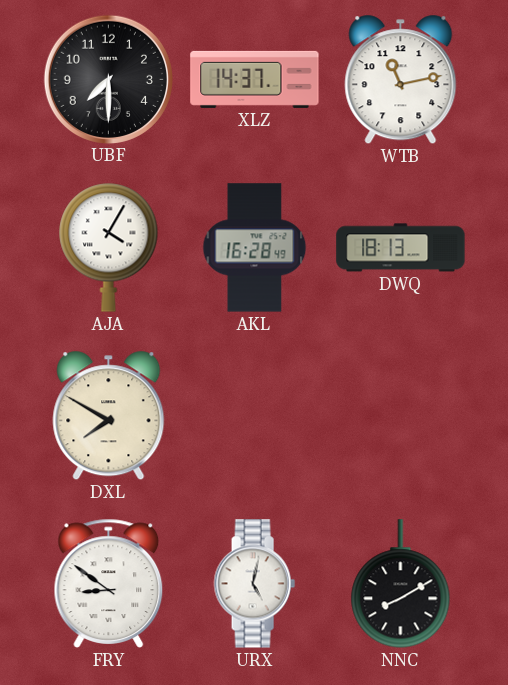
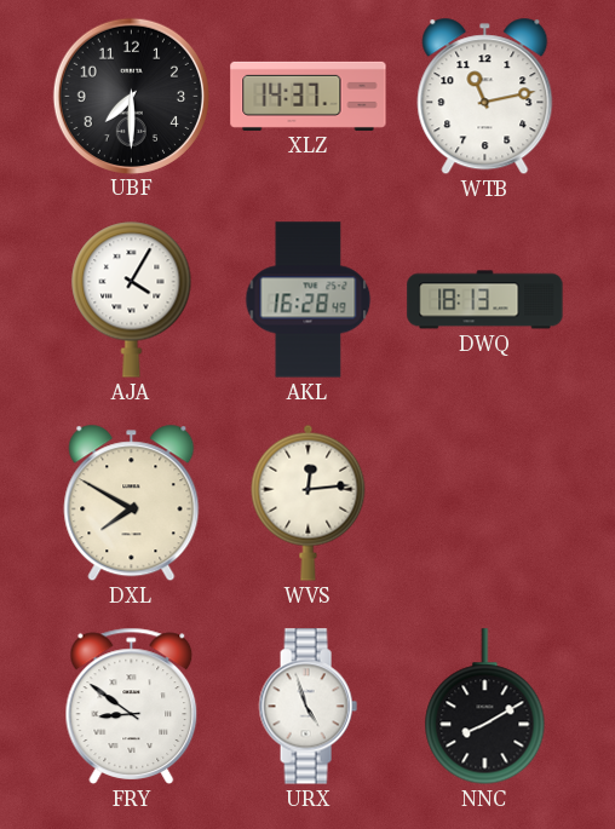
WVS: none -> 12:14 (309, 502)
URX: 5:02 -> 4:57 (307, 707)
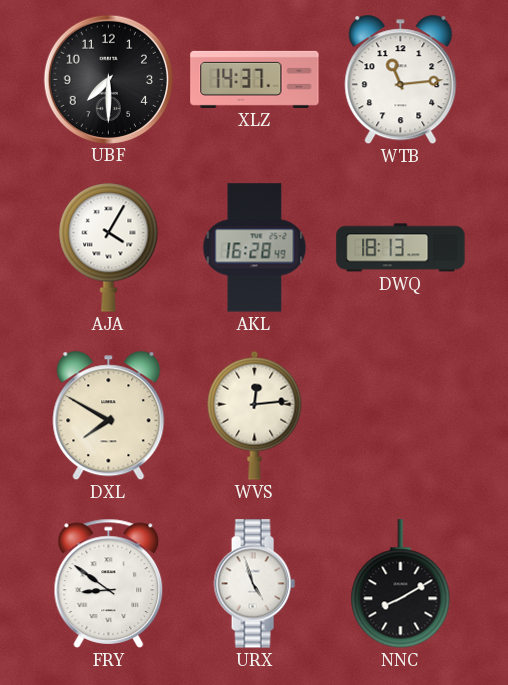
WTB: 11:13 -> 11:14 (401, 80)
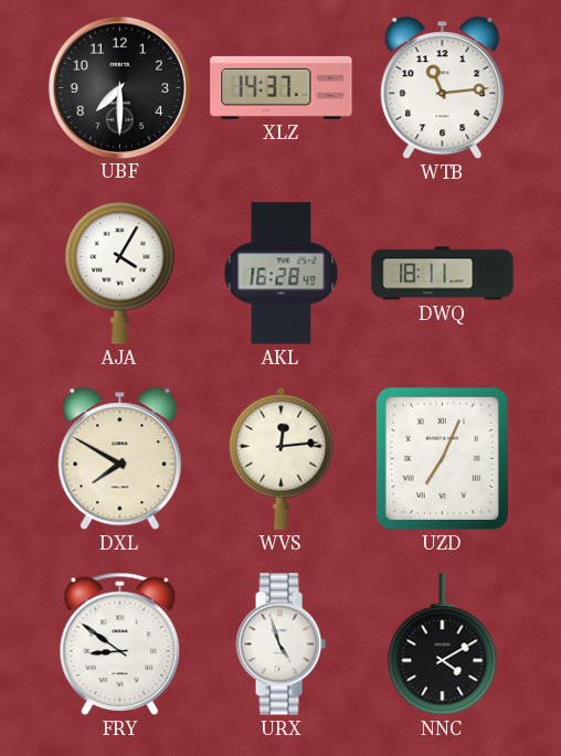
DWQ: 18:13 -> 18:11 (443, 274)
UZD: none -> 7:04 (442, 458)
NNC: 8:10 -> 4:10 (443, 645)
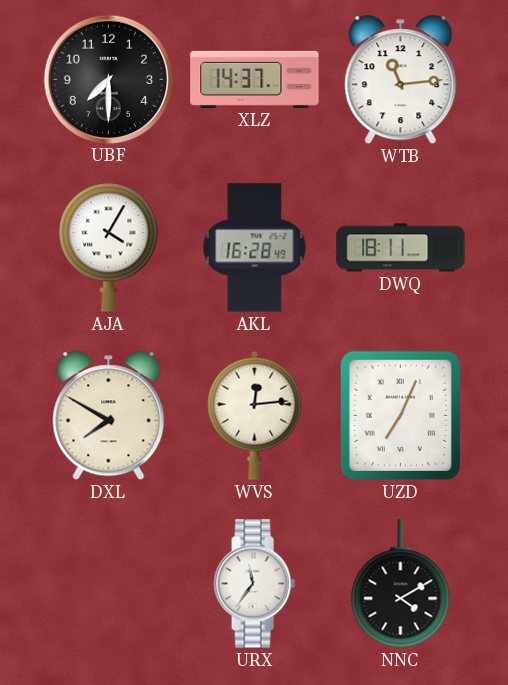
FRY: 8:51 -> none (120, 643)
URX: 4:57 -> 11:36 (254, 584)
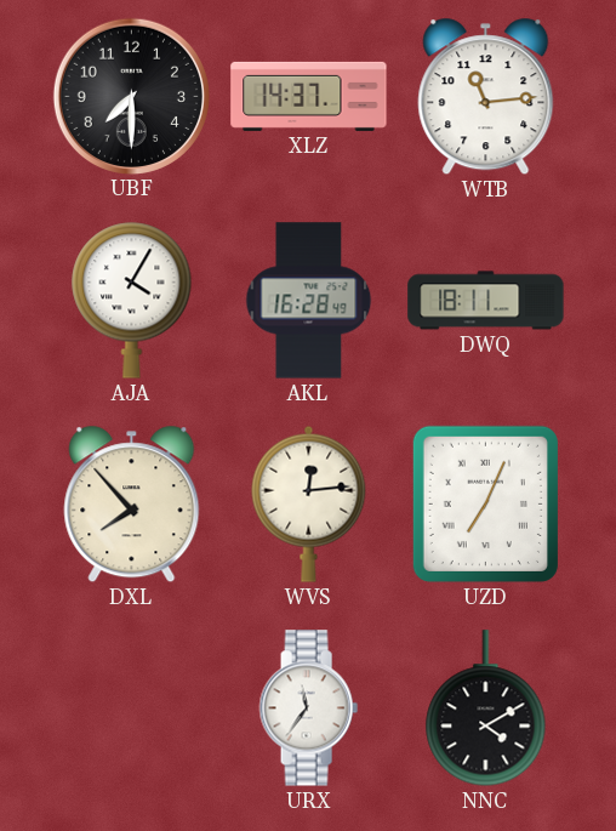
DXL: 7:50 -> 7:53 (132, 505)
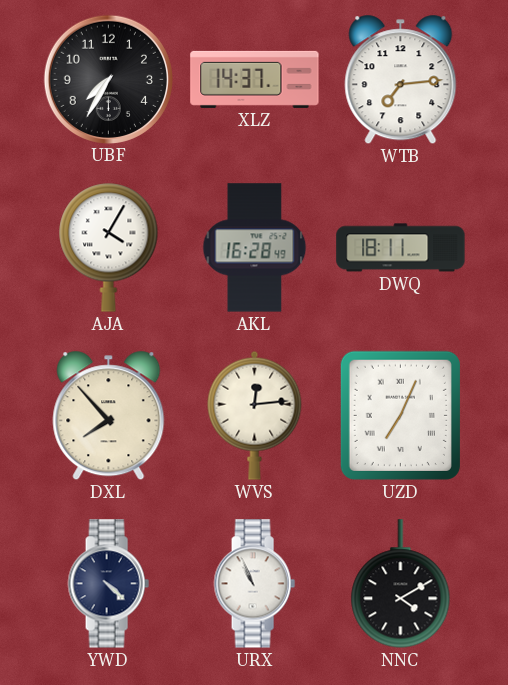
UBF: 7:30 -> 7:35 (108, 79)
WTB: 11:14 -> 7:14 (401, 80)
YWD: none -> 4:22 (108, 584)
URX: 11:36 -> 10:56 (254, 584)
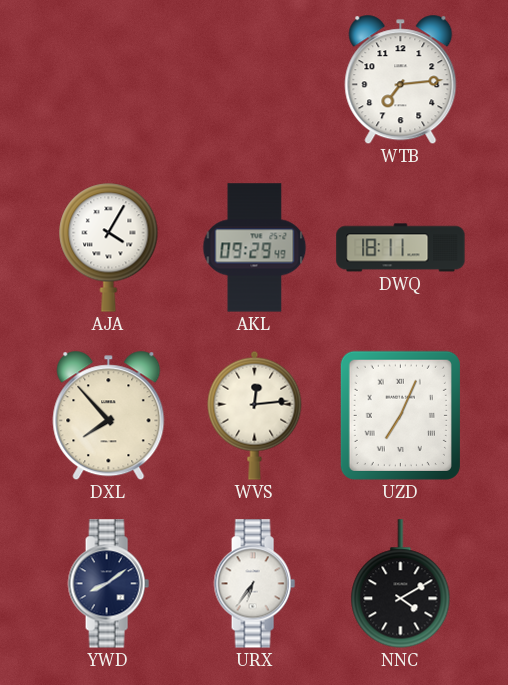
UBF: 7:35 -> none (108, 79)
XLZ: 14:37 -> none (255, 79)
AKL: 16:28 -> 09:29 (255, 248)
YWD: 4:22 -> 8:09 (108, 584)
URX: 10:56 -> 6:36 (254, 584)
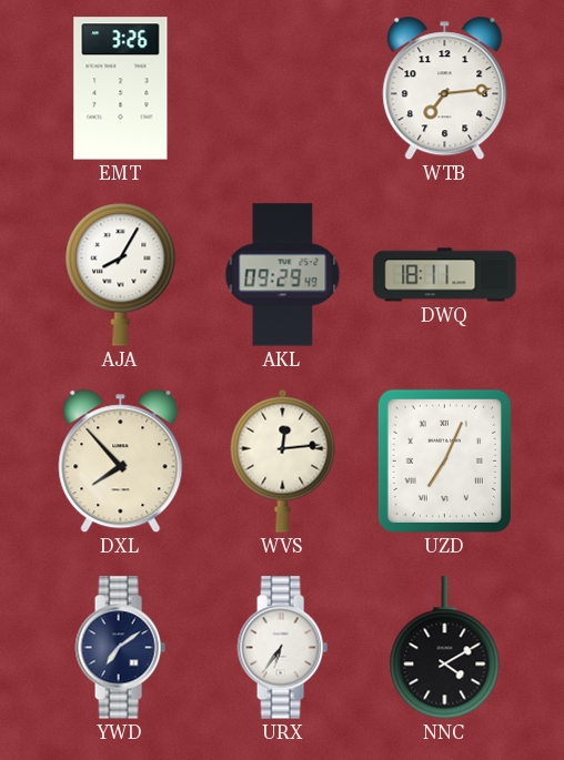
EMT: none -> 3:26 (121, 89)
AJA: 4:05 -> 8:05 (121, 274)
YWD: 8:09 -> 7:09 (120, 648)
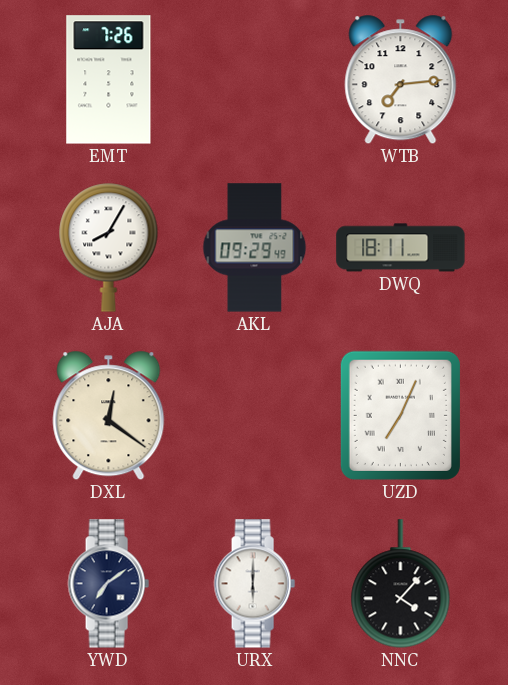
EMT: 3:26 -> 7:26 (109, 80)
DXL: 7:53 -> 12:21 (109, 416)
WVS: 12:14 -> none (283, 460)
URX: 6:36 -> 6:00 (254, 584)
NNC: 4:10 -> 4:07 (401, 584)
